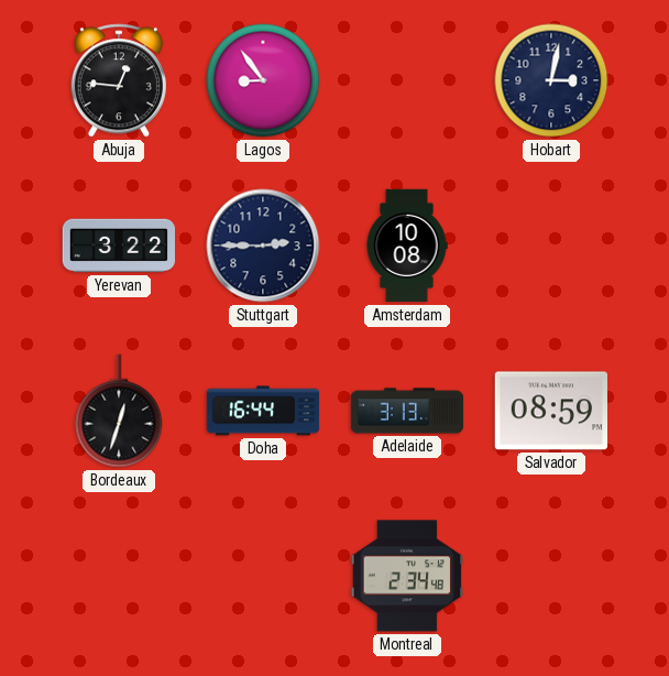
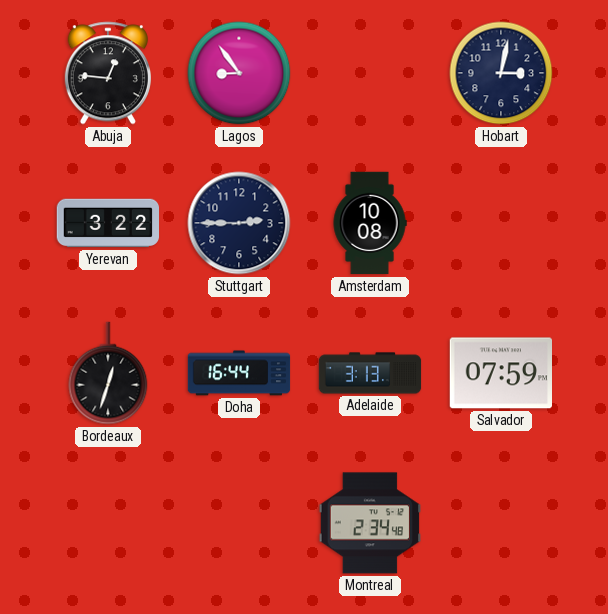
Salvador: 08:59 -> 07:59 (500, 373)
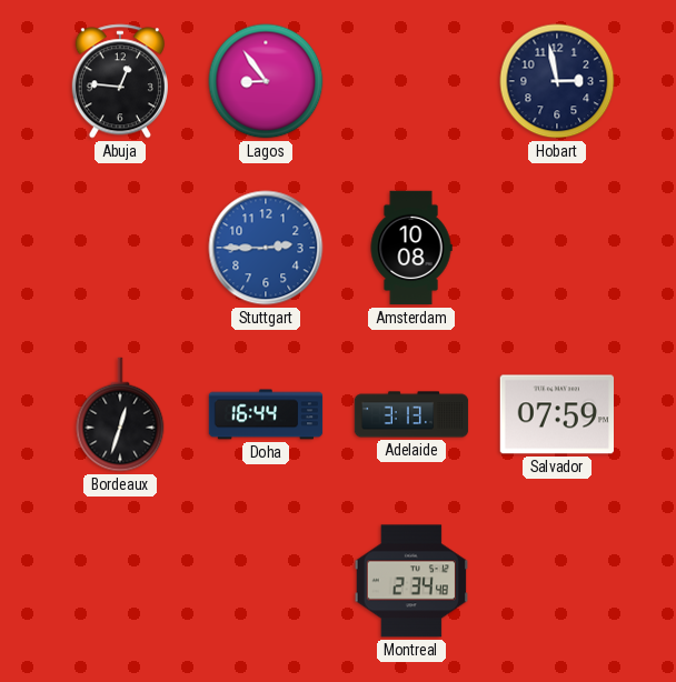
Hobart: 3:02 -> 2:58 (557, 81)
Yerevan: 3:22 -> none (108, 223)
Stuttgart dial: navy -> blue (266, 248)
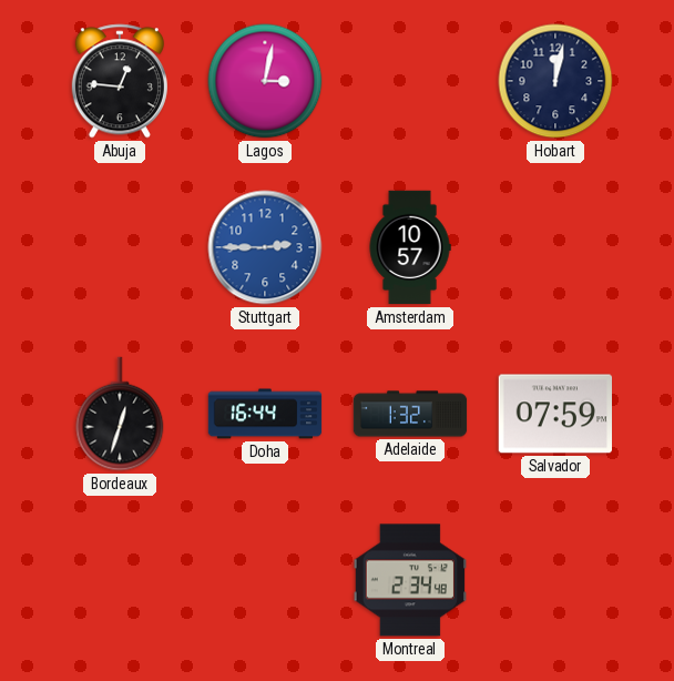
Lagos: 8:54 -> 3:02 (265, 81)
Hobart: 2:58 -> 12:02 (555, 81)
Amsterdam: 10:08 -> 10:57 (410, 247)
Adelaide: 3:13 -> 1:32 (410, 414)
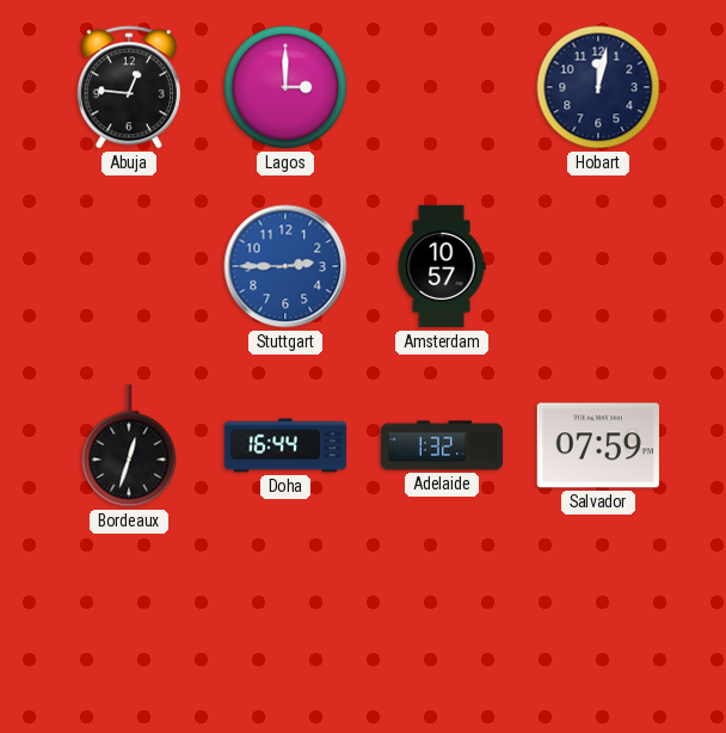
Lagos: 3:02 -> 3:00 (285, 87)
Montreal: 2:34 -> none (409, 580)
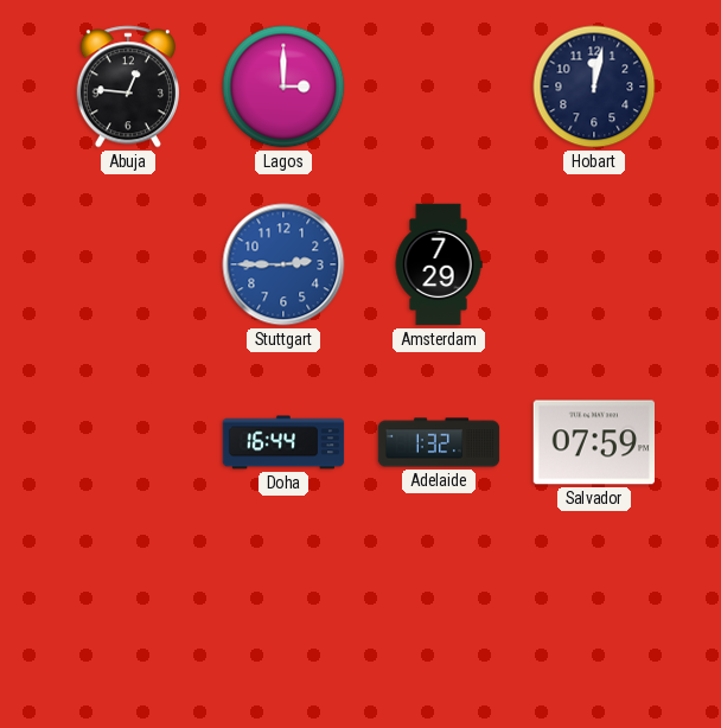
Amsterdam: 10:57 -> 7:29 (439, 264)
Bordeaux: 12:33 -> none (129, 445)
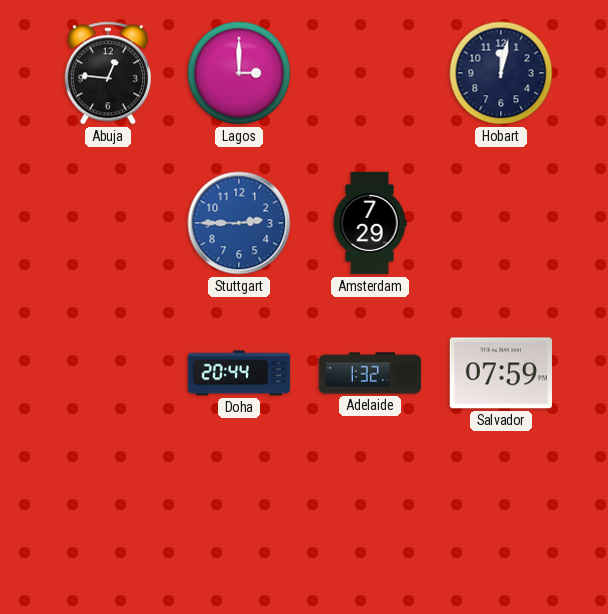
Doha: 16:44 -> 20:44 (239, 373)
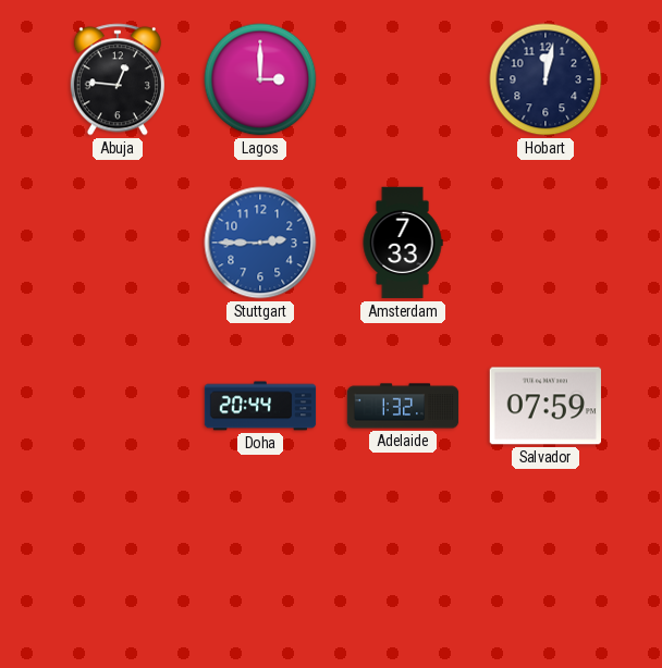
Amsterdam: 7:29 -> 7:33 (403, 243)
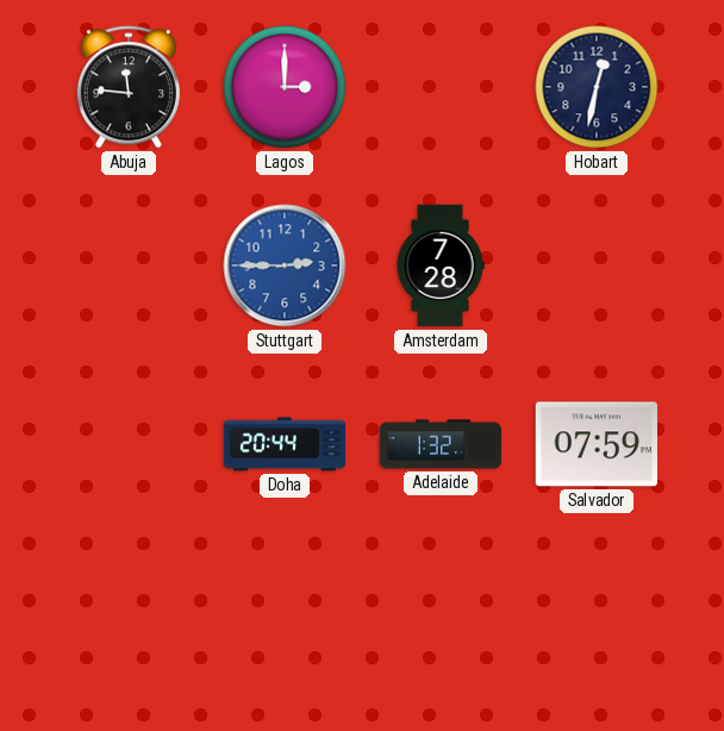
Abuja: 12:46 -> 11:46 (129, 87)
Hobart: 12:02 -> 12:32 (597, 87)
Amsterdam: 7:33 -> 7:28 (441, 265)
